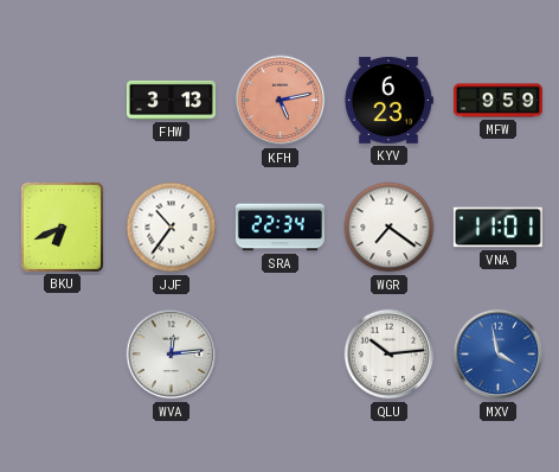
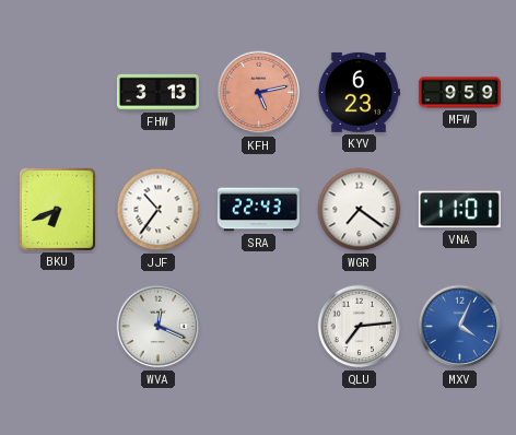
SRA: 22:34 -> 22:43 (258, 210)
WVA: 12:14 -> 12:19 (159, 327)
QLU: 10:14 -> 7:14 (360, 327)
MXV: 3:58 -> 4:04 (460, 327)
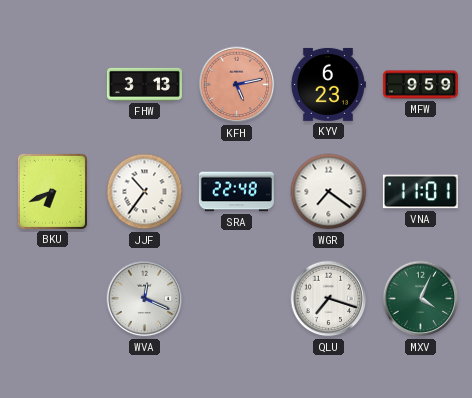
SRA: 22:43 -> 22:48 (236, 192)
QLU: 7:14 -> 7:18 (329, 299)
MXV dial: blue -> green (421, 299)
